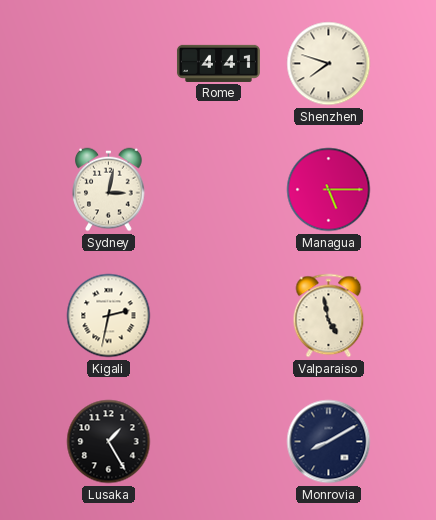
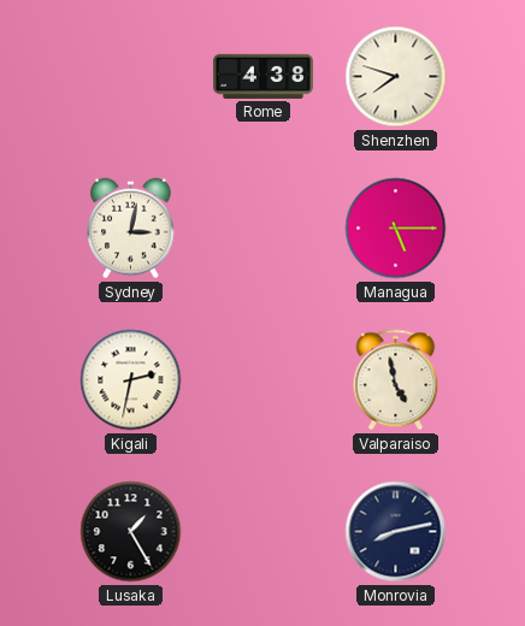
Rome: 4:41 -> 4:38 (262, 76)
Monrovia: 8:10 -> 8:13 (396, 532)
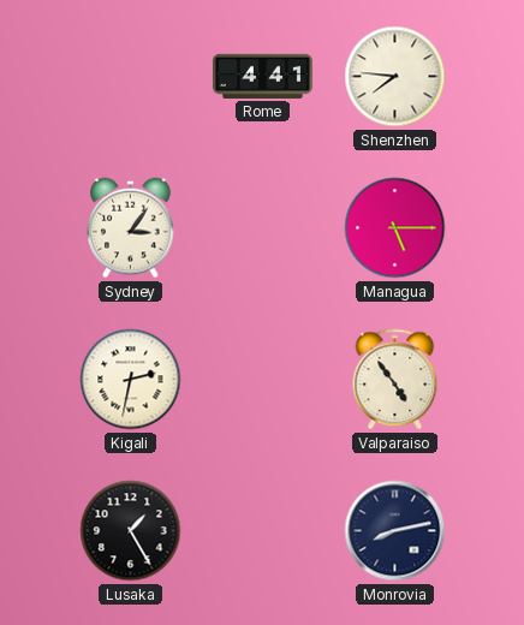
Rome: 4:38 -> 4:41 (262, 76)
Shenzhen: 7:48 -> 7:46 (395, 77)
Sydney: 3:02 -> 3:06 (131, 228)
Valparaiso: 4:58 -> 4:54 (395, 380)
